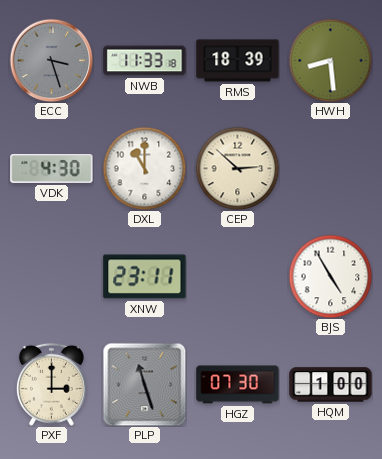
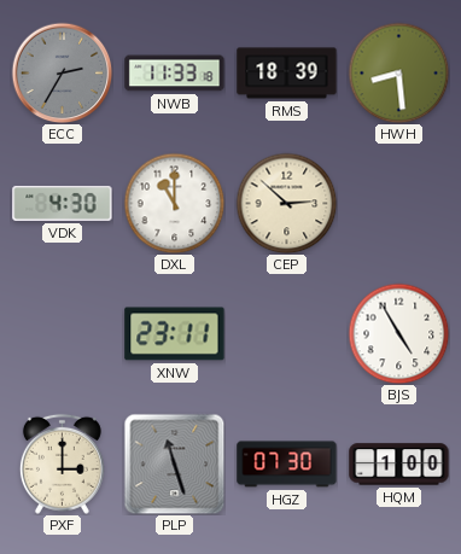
ECC: 3:27 -> 2:35 (62, 72)
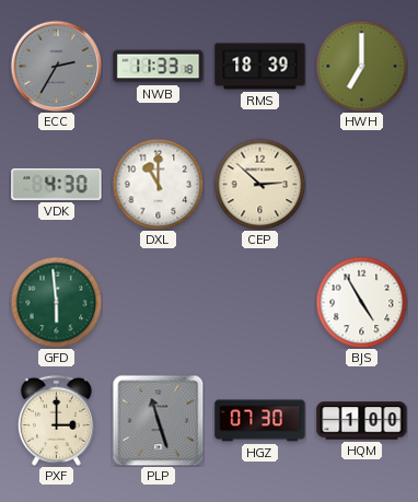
HWH: 8:29 -> 7:00 (361, 66)
GFD: none -> 5:59 (56, 302)
XNW: 23:11 -> none (175, 334)
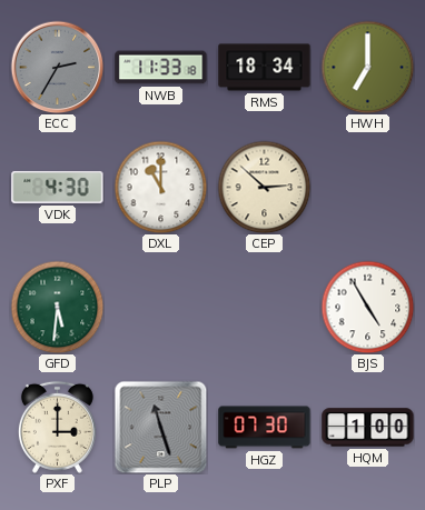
RMS: 18:39 -> 18:34 (265, 68)
GFD: 5:59 -> 5:31 (57, 307)
